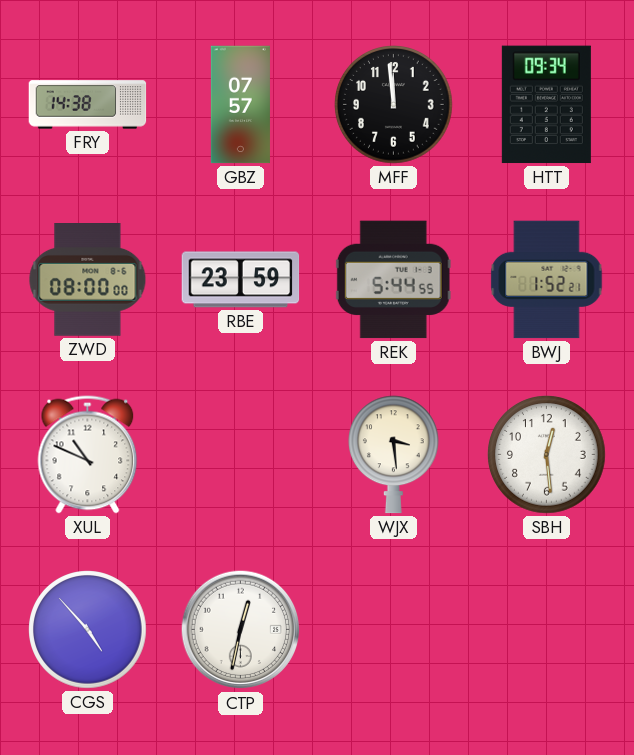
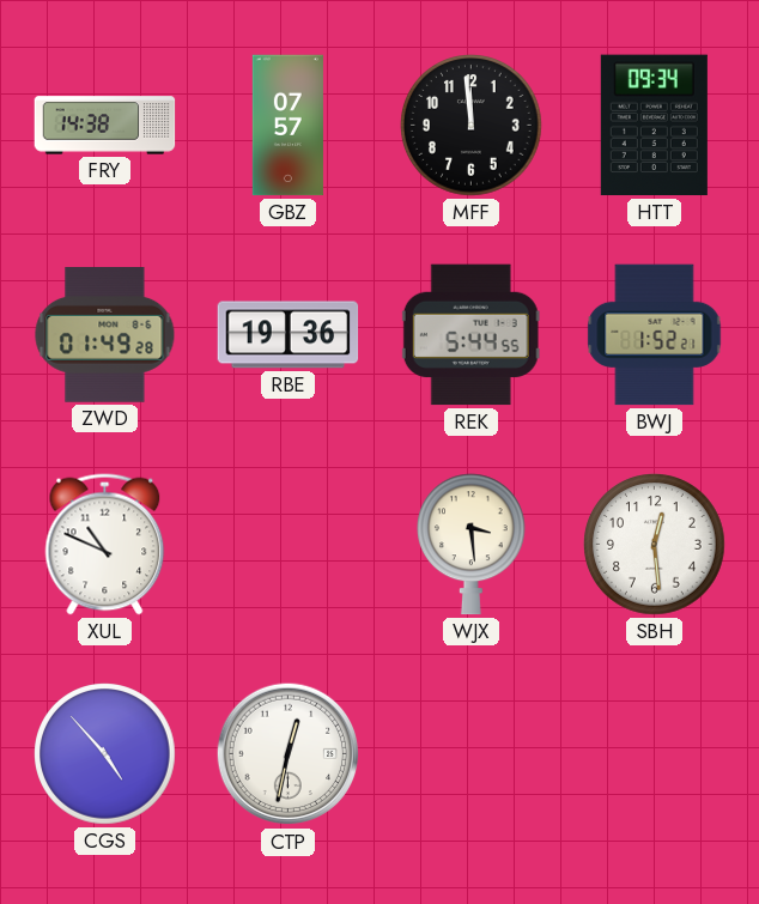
ZWD: 08:00 -> 01:49 (105, 335)
RBE: 23:59 -> 19:36 (289, 335)
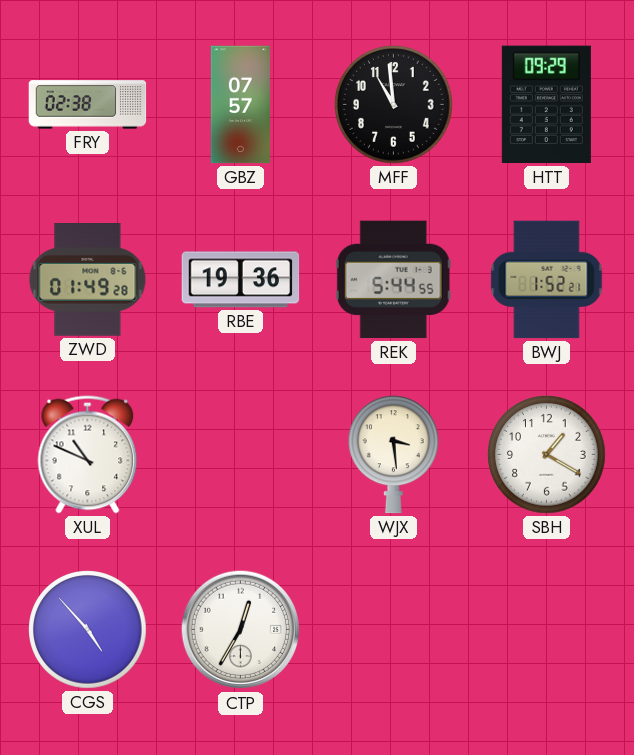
FRY: 14:38 -> 02:38 (88, 105)
MFF: 11:59 -> 10:59 (394, 105)
HTT: 09:34 -> 09:29 (546, 105)
SBH: 12:29 -> 1:20 (547, 455)
CTP: 12:32 -> 12:35 (241, 630)
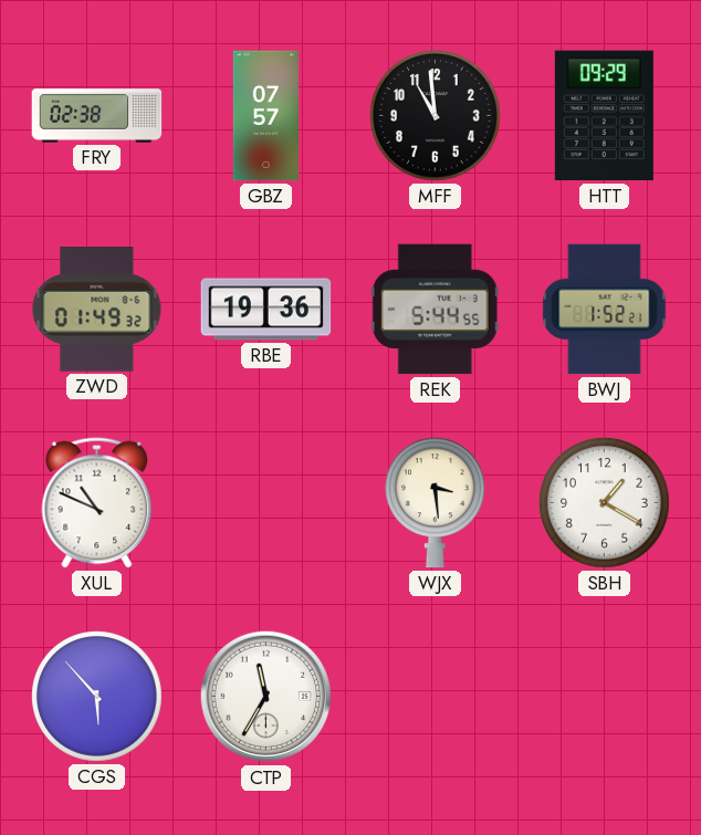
ZWD: 01:49:28 -> 01:49:32 (97, 310)
CGS: 4:53 -> 5:53 (97, 697)
CTP: 12:35 -> 11:35 (266, 697)
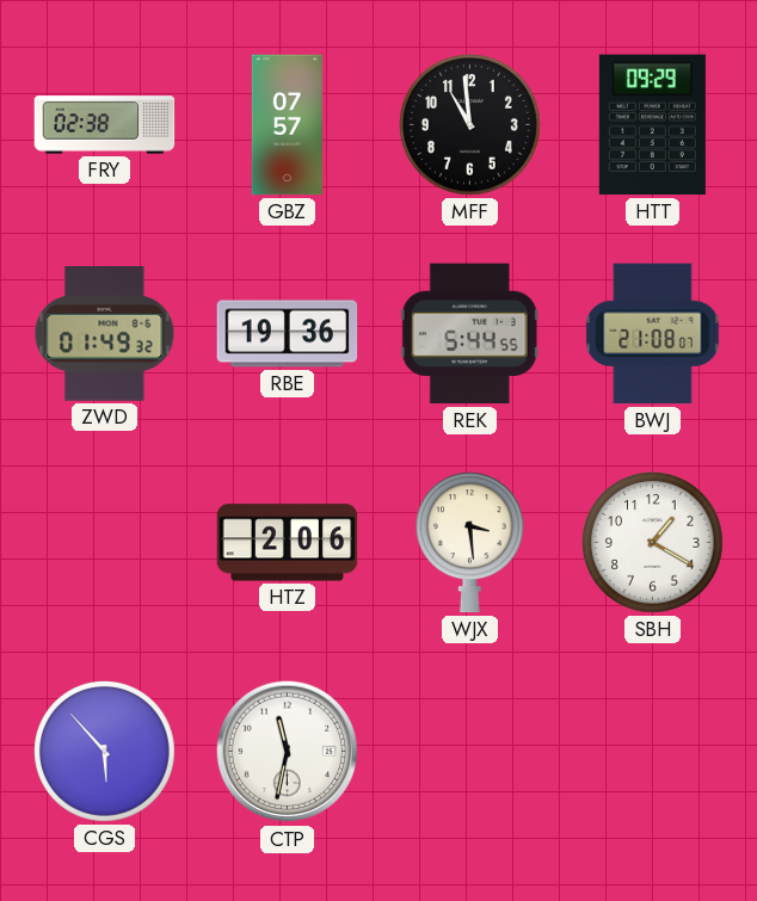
BWJ: 1:52 -> 21:08 (653, 334)
XUL: 10:49 -> none (97, 503)
HTZ: none -> 2:06 (288, 543)
CTP: 11:35 -> 11:32 (288, 752)
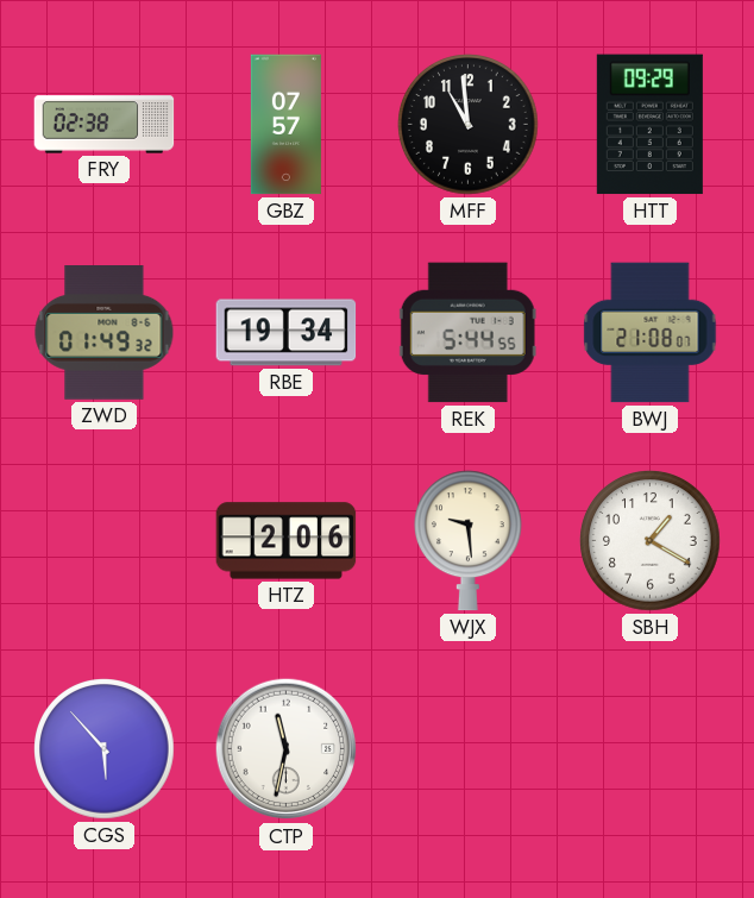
RBE: 19:36 -> 19:34 (287, 333)
WJX: 3:29 -> 9:29 (469, 541)
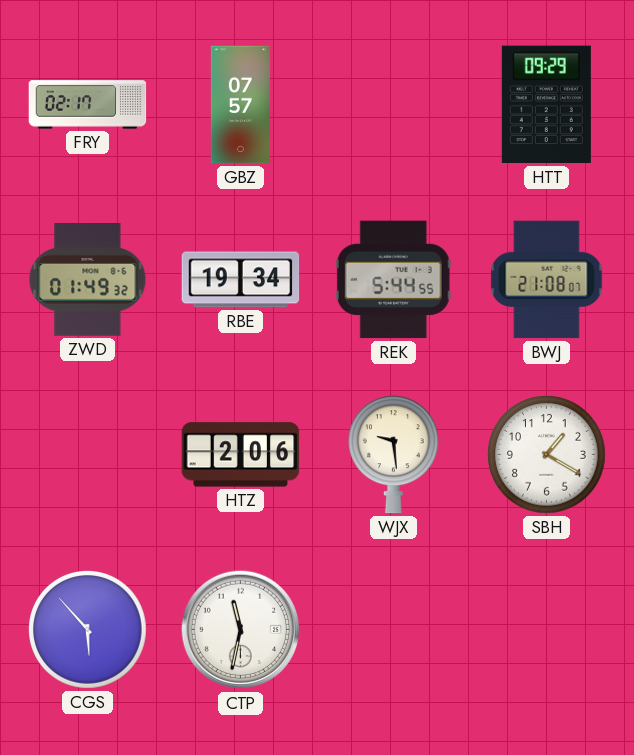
FRY: 02:38 -> 02:17 (88, 105)
MFF: 10:59 -> none (469, 125)
